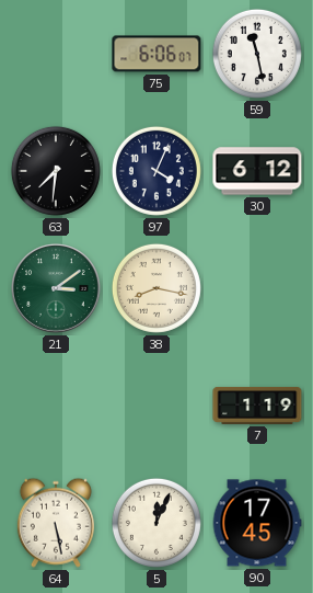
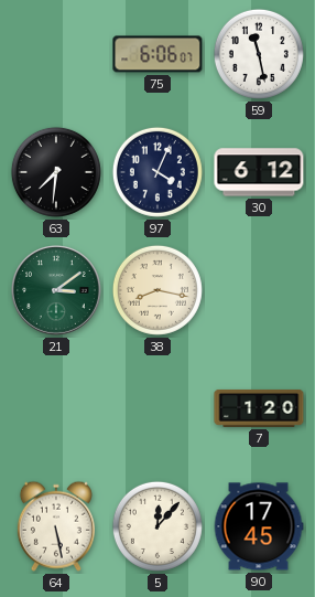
7: 1:19 -> 1:20 (259, 408)
5: 12:04 -> 12:07 (157, 526)
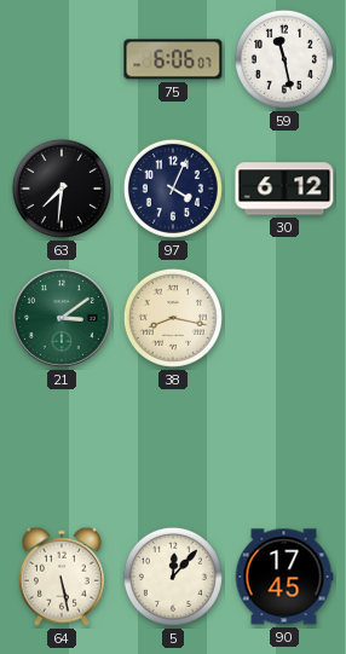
7: 1:20 -> none (259, 408)
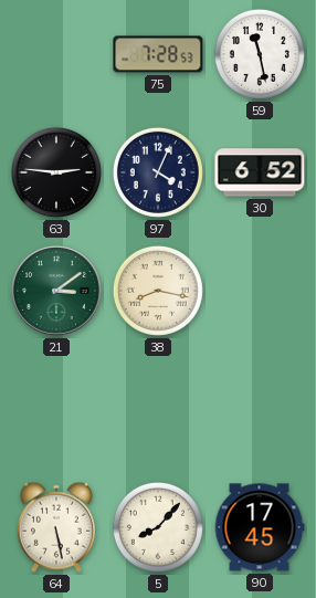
75: 6:06 -> 7:28 (158, 54)
63: 7:31 -> 2:46 (56, 172)
30: 6:12 -> 6:52 (260, 172)
5: 12:07 -> 8:07 (158, 527)
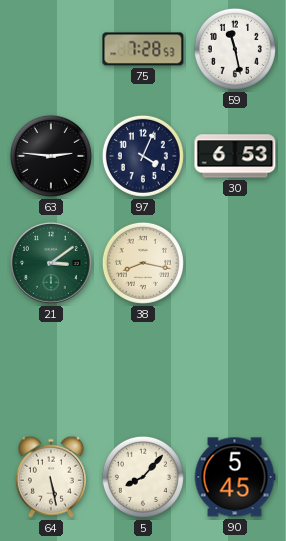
30: 6:52 -> 6:53 (235, 156)
90: 17:45 -> 5:45 (235, 477)
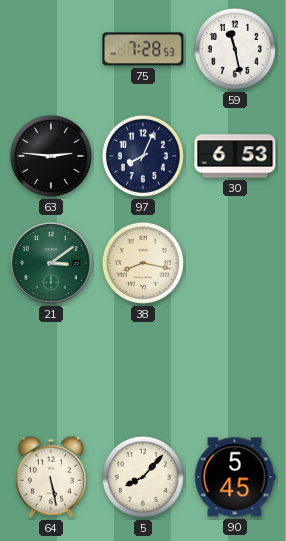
97: 4:04 -> 8:04 (143, 156)
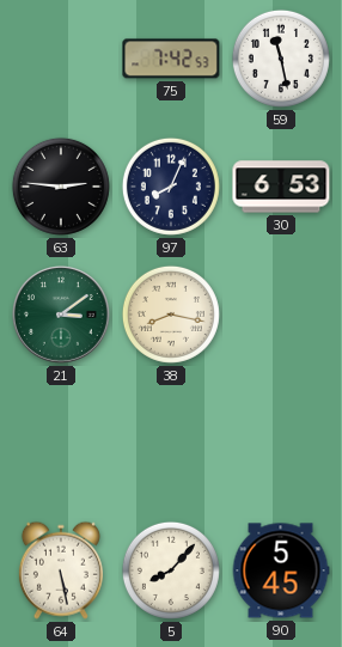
75: 7:28 -> 7:42 (171, 59)
